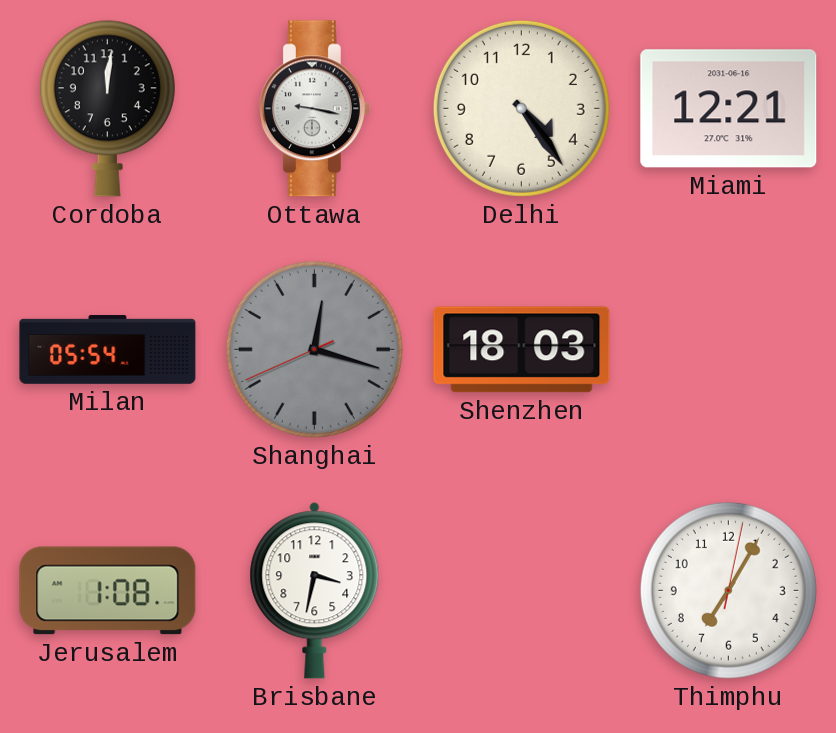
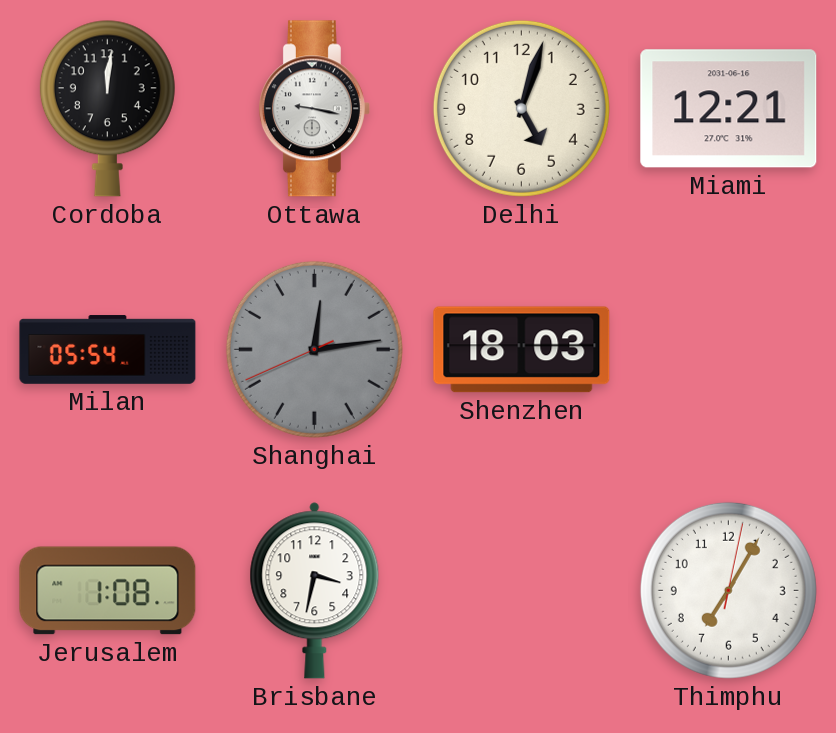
Delhi: 4:24 -> 5:03 (521, 108)
Shanghai: 12:17 -> 12:13 (314, 349)
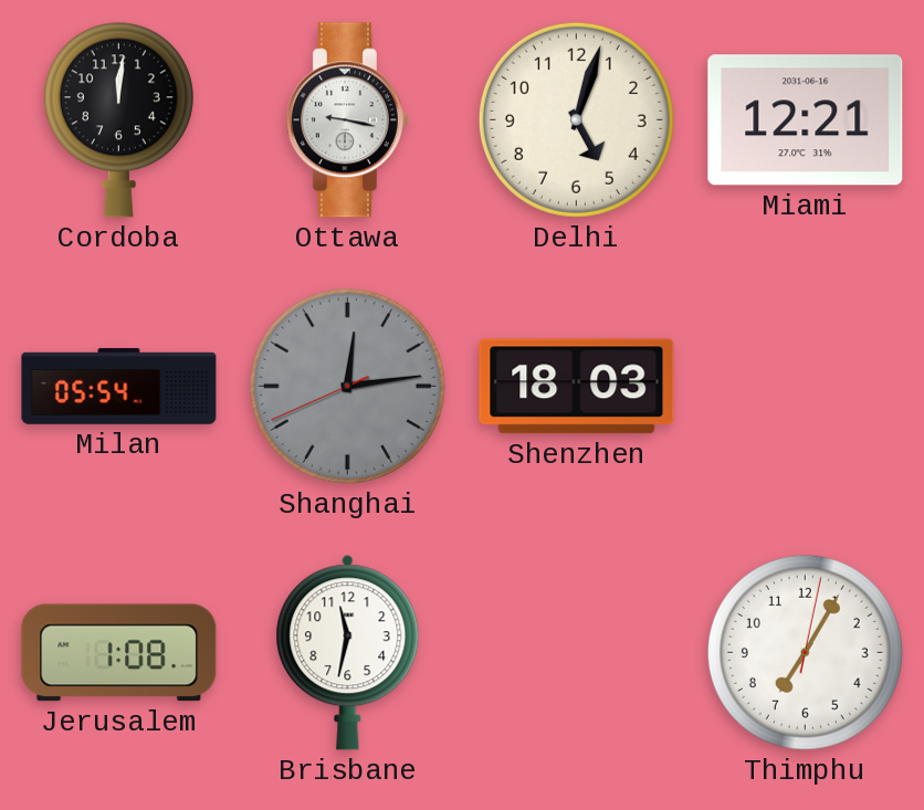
Brisbane: 3:32 -> 11:32 (348, 653)
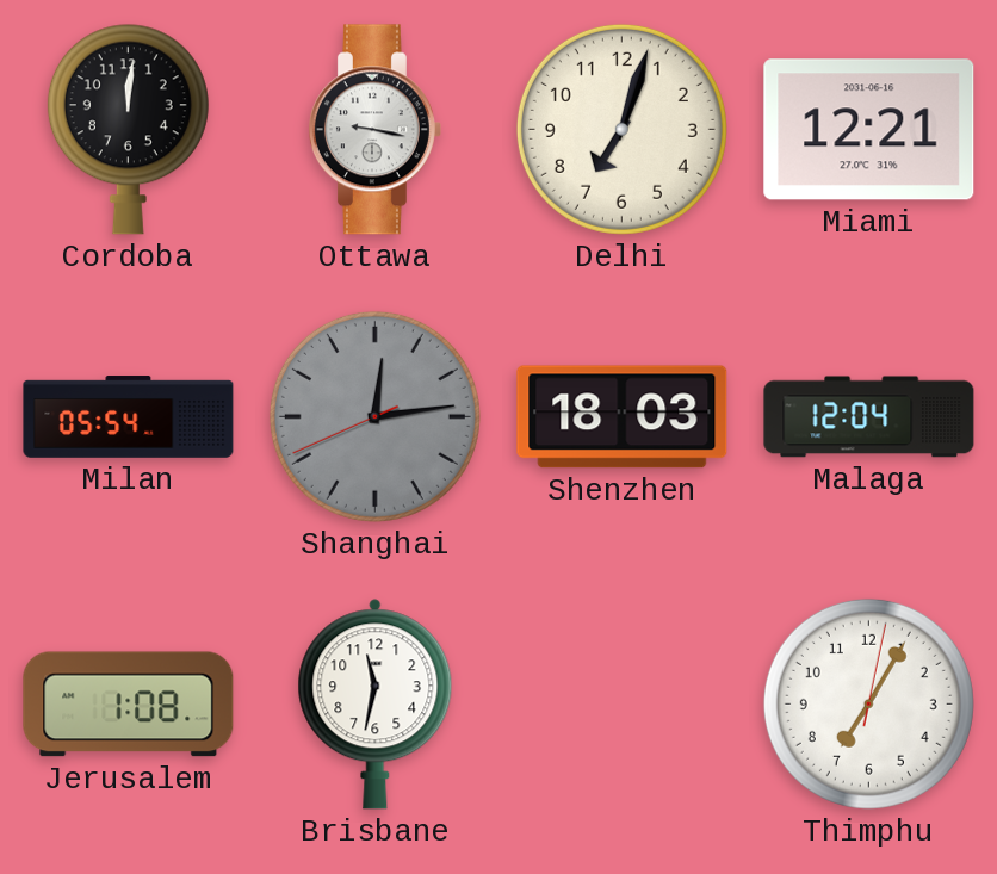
Delhi: 5:03 -> 7:03 (621, 129)
Malaga: none -> 12:04 (869, 417)
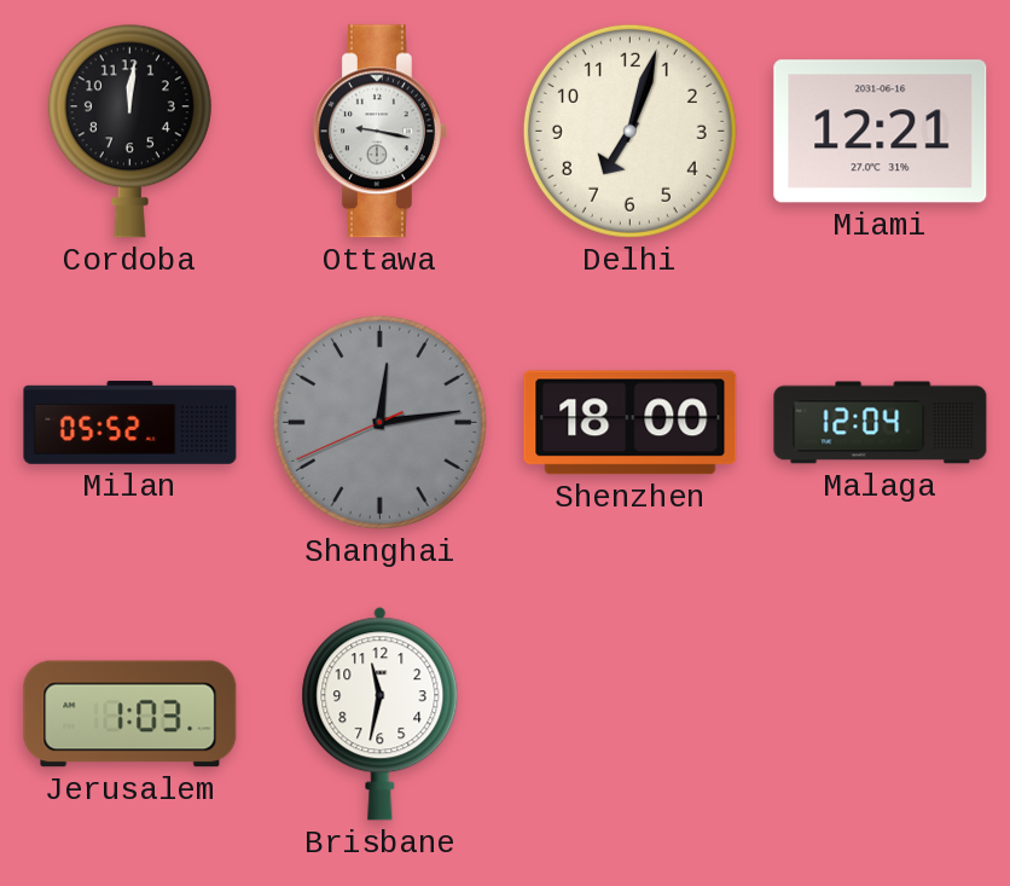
Milan: 05:54 -> 05:52 (130, 423)
Shenzhen: 18:03 -> 18:00 (631, 423)
Jerusalem: 1:08 -> 1:03 (130, 714)
Thimphu: 7:05 -> none (868, 703)
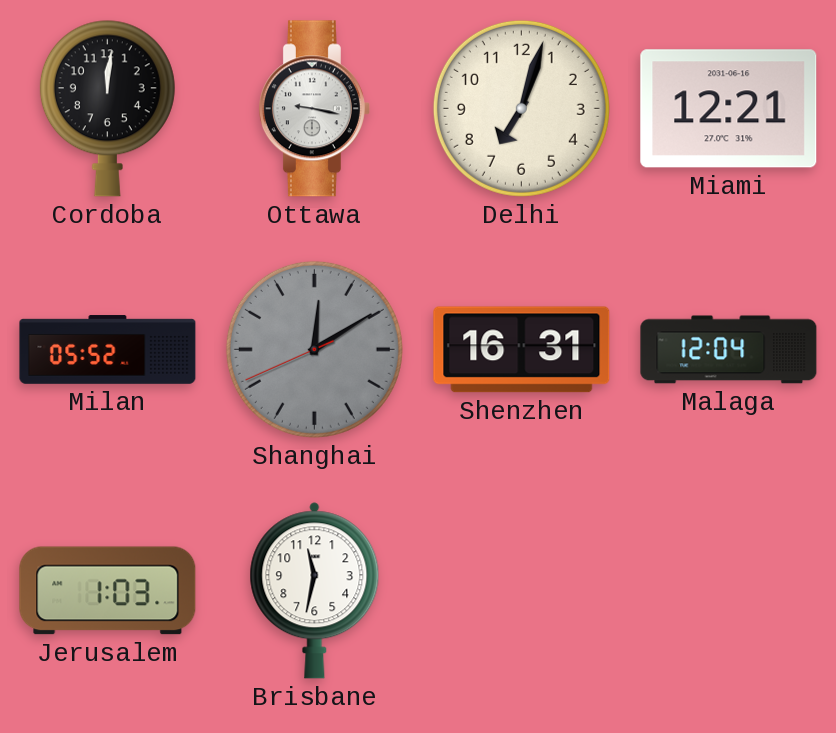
Shanghai: 12:13 -> 12:09 (314, 349)
Shenzhen: 18:00 -> 16:31 (522, 350)
